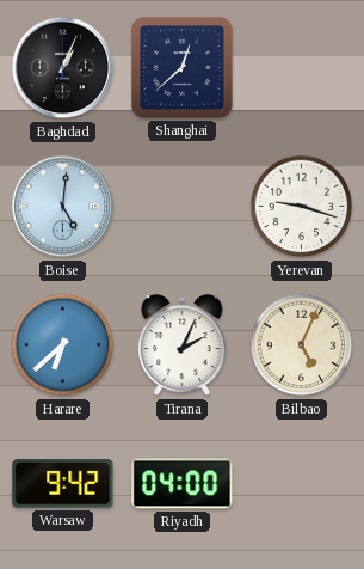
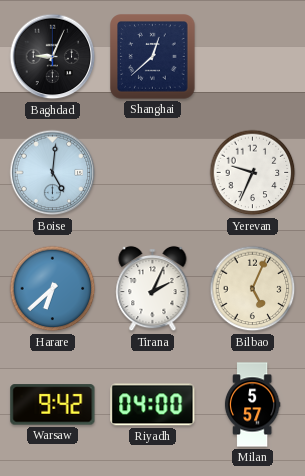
Baghdad: 1:04 -> 9:04 (53, 57)
Yerevan: 9:18 -> 9:34 (253, 173)
Milan: none -> 5:57 (252, 405)
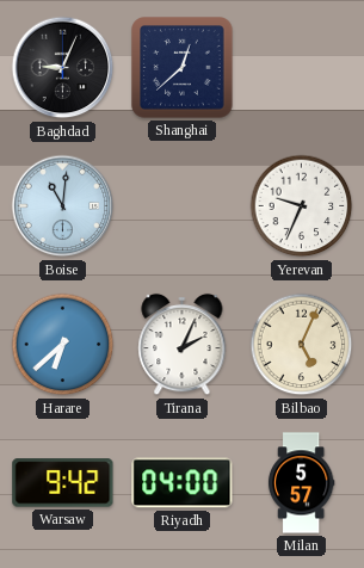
Boise: 5:01 -> 11:01 (63, 206)
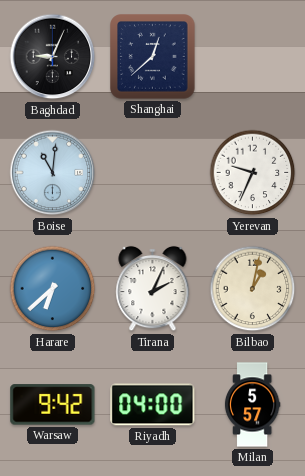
Bilbao: 5:04 -> 1:02 (253, 289)
